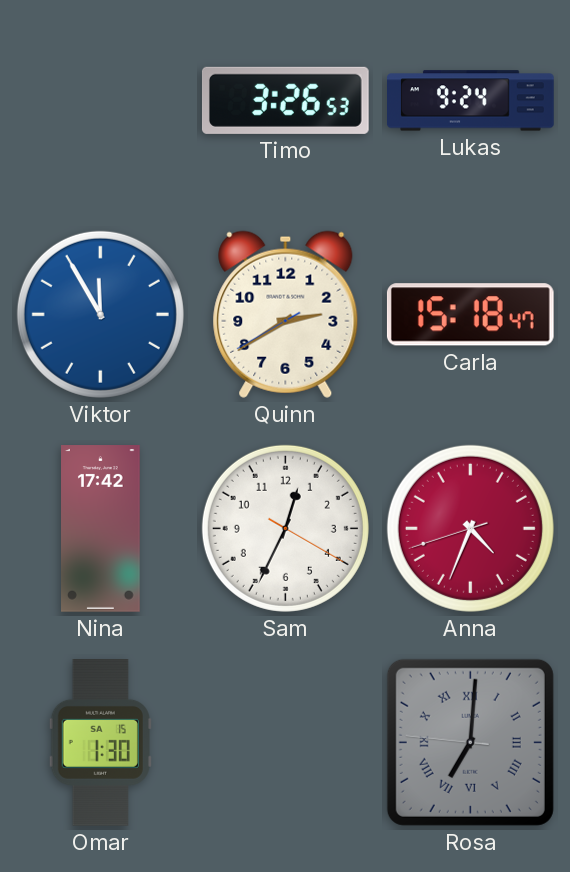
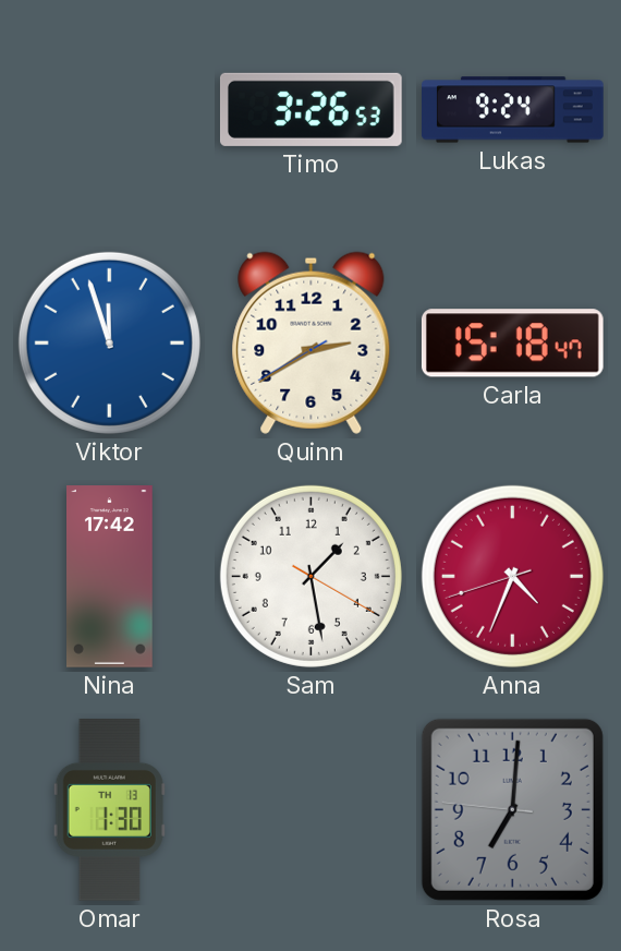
Viktor: 11:55 -> 11:57 (109, 342)
Sam: 12:34 -> 1:28 (310, 576)
Omar date: SA 15 -> TH 13 (109, 810)
Rosa numerals: Roman -> Arabic (512, 809)
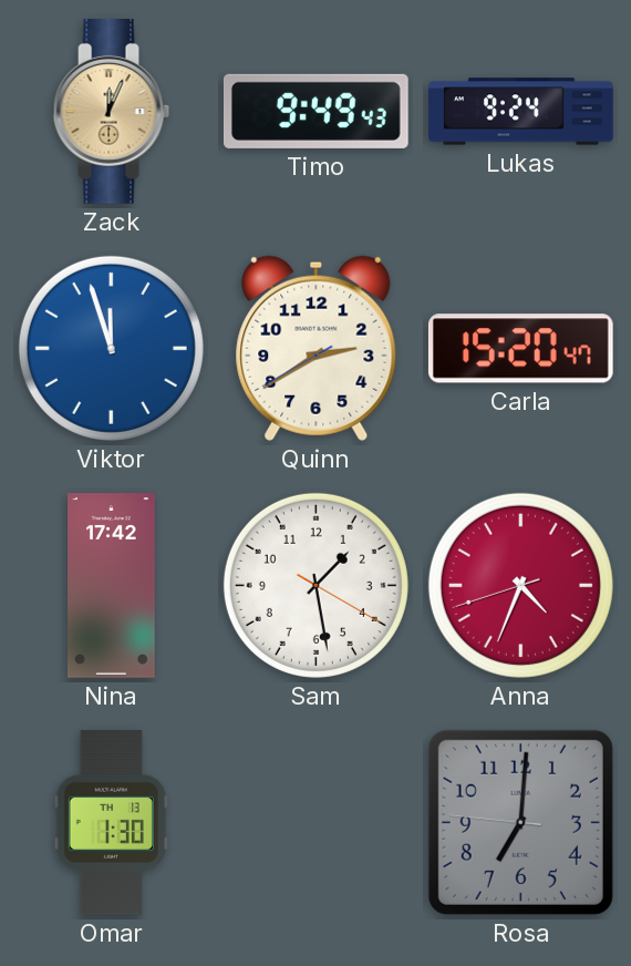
Zack: none -> 12:04 (112, 112)
Timo: 3:26 -> 9:49 (316, 111)
Carla: 15:18 -> 15:20 (520, 349)
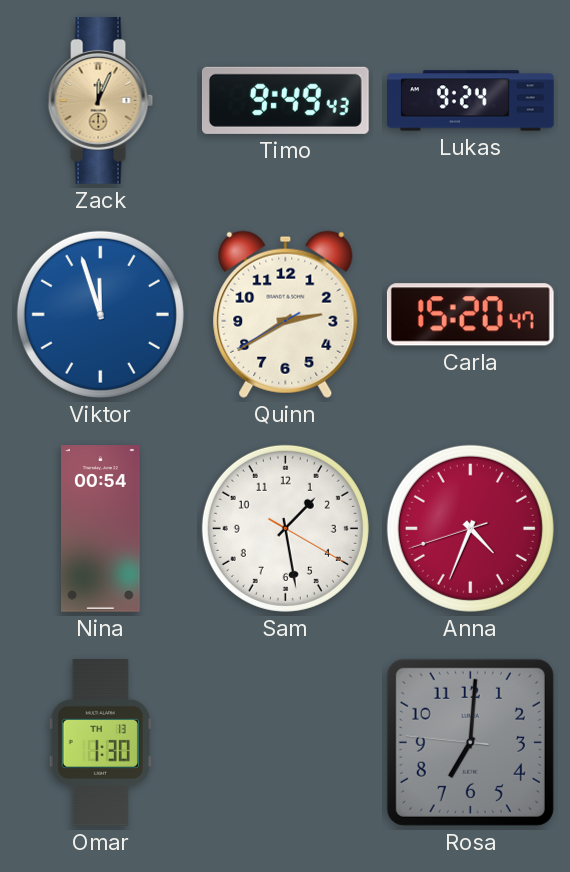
Nina: 17:42 -> 00:54 (101, 529)
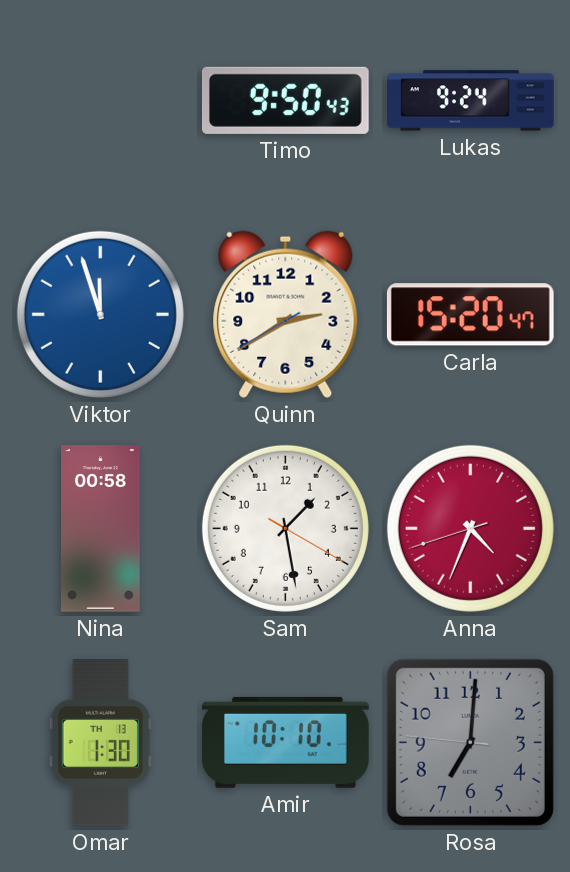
Zack: 12:04 -> none (101, 101)
Timo: 9:49 -> 9:50 (285, 100)
Nina: 00:54 -> 00:58 (101, 529)
Amir: none -> 10:10 (286, 742)
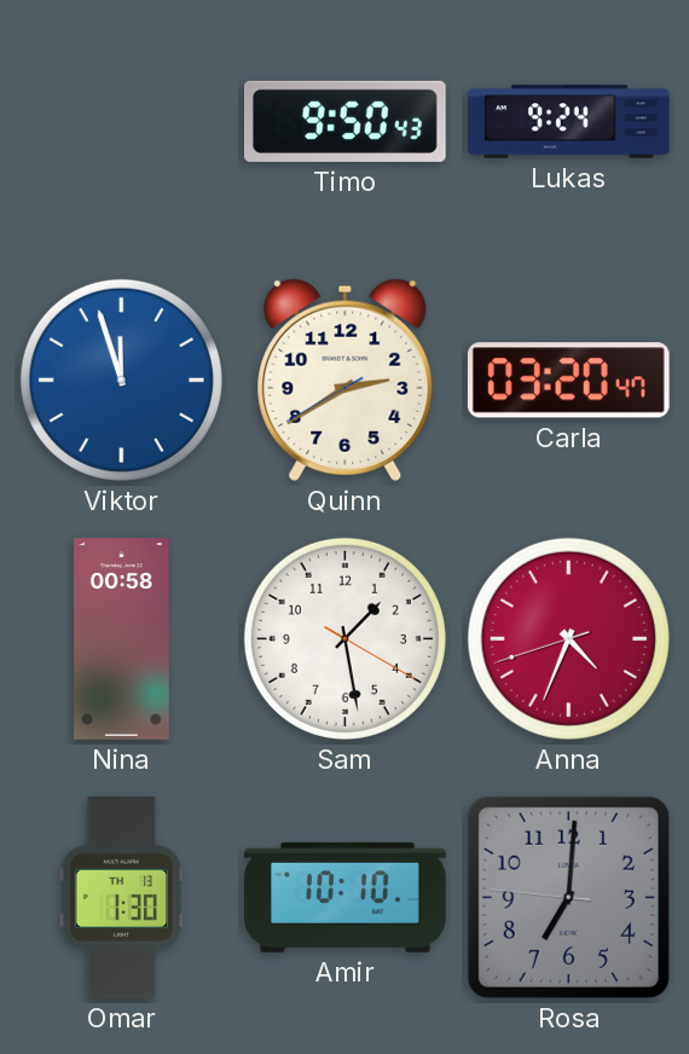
Carla: 15:20 -> 03:20 (568, 381)
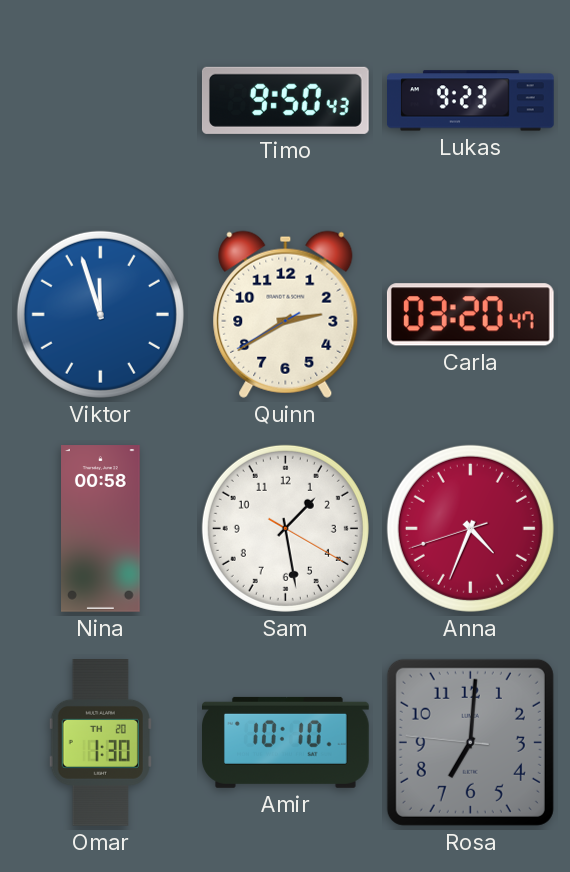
Lukas: 9:24 -> 9:23 (471, 101)
Omar date: TH 13 -> TH 20 (100, 743)
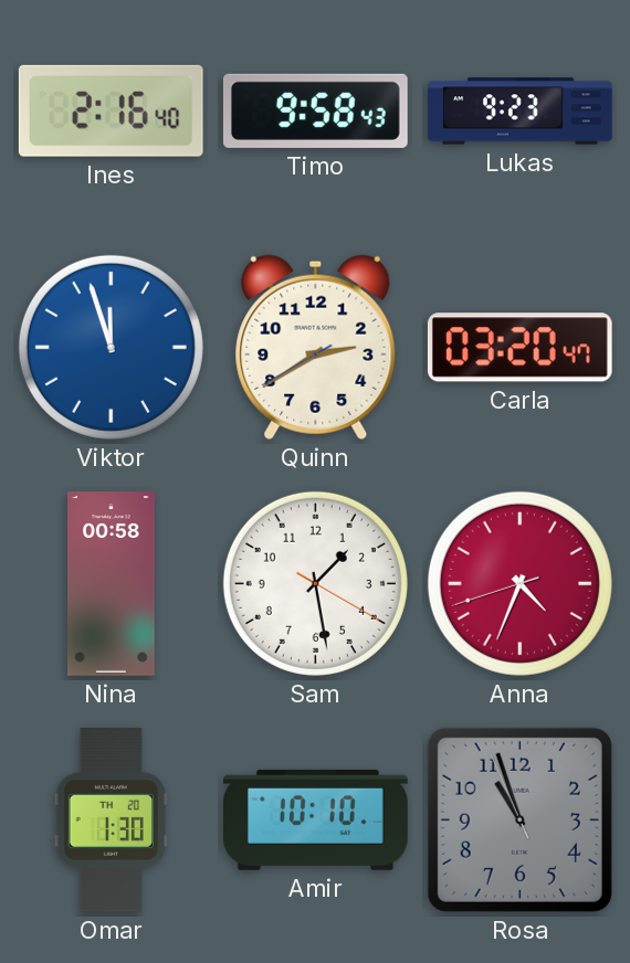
Ines: none -> 2:16 (111, 110)
Timo: 9:50 -> 9:58 (315, 110)
Rosa: 7:00 -> 10:56 (519, 819)
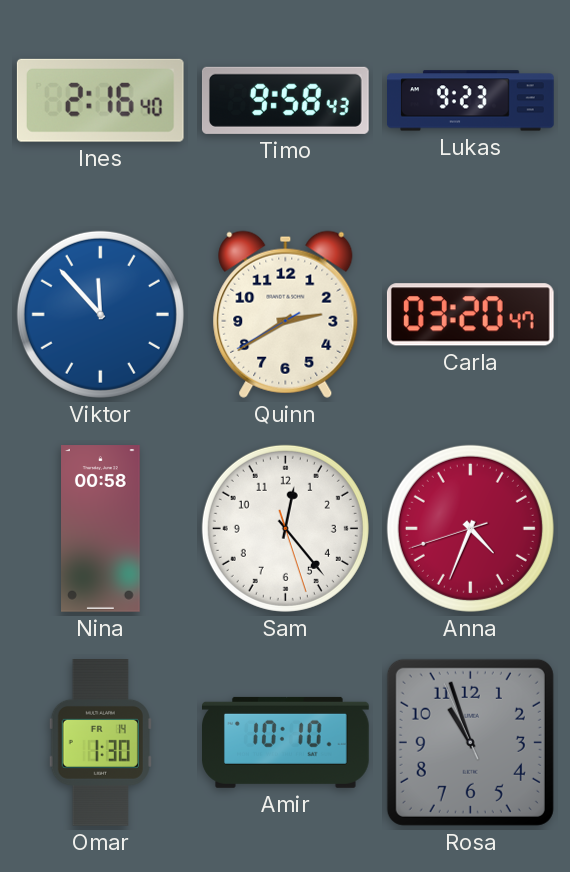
Viktor: 11:57 -> 11:53 (100, 314)
Sam: 1:28 -> 12:23 (285, 528)
Omar date: TH 20 -> FR 14 (100, 743)
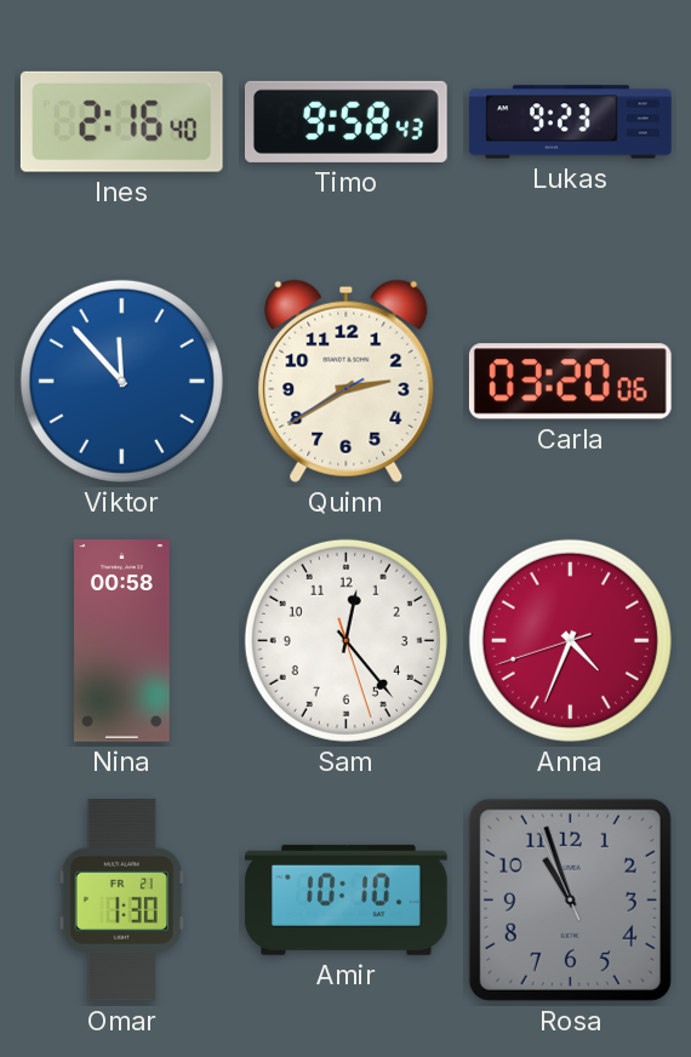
Carla: 03:20:47 -> 03:20:06 (570, 382)
Omar date: FR 14 -> FR 21 (121, 901)
